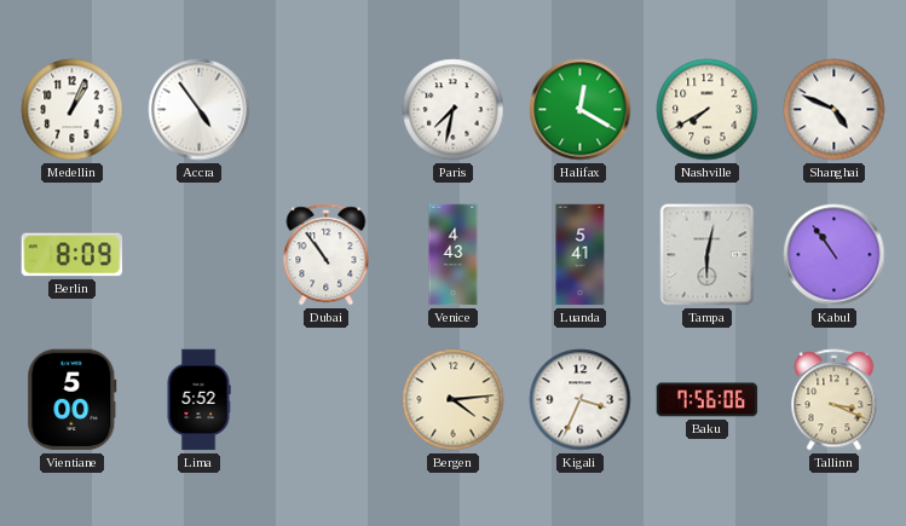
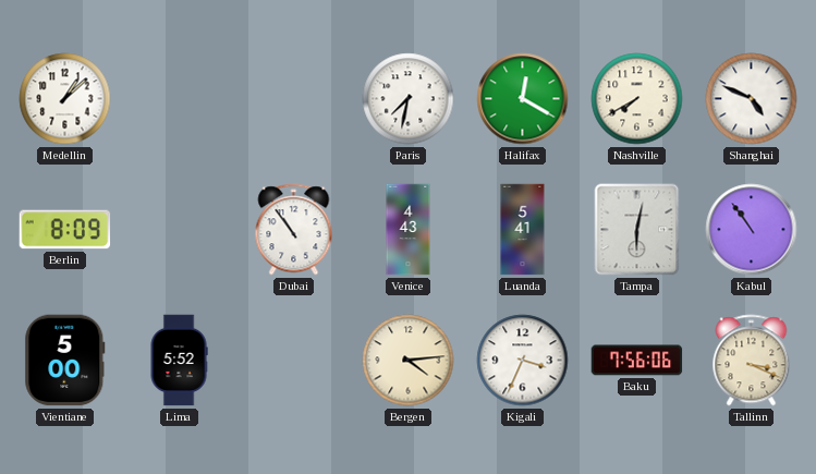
Medellin: 1:04 -> 1:08 (65, 99)
Accra: 4:54 -> none (200, 110)
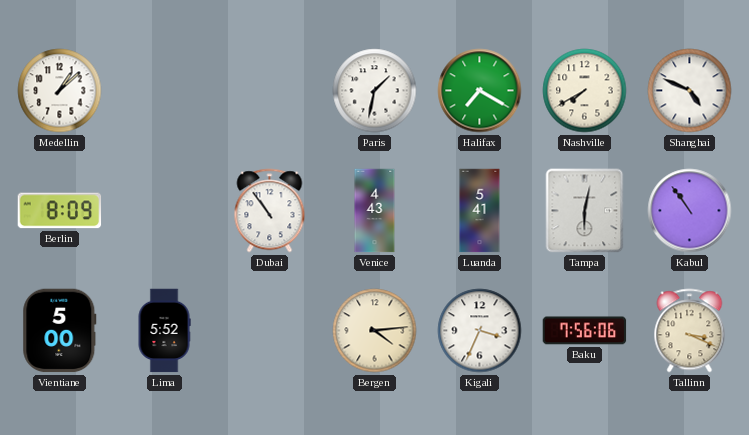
Paris: 7:32 -> 1:32 (375, 91)
Halifax: 12:20 -> 7:20 (480, 91)
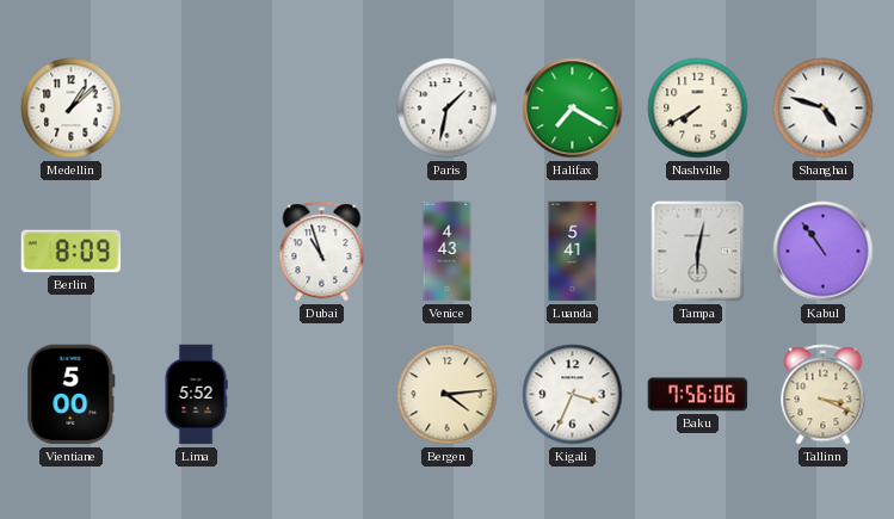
Shanghai: 4:49 -> 4:48 (824, 109)
Dubai: 10:54 -> 10:57 (322, 252)
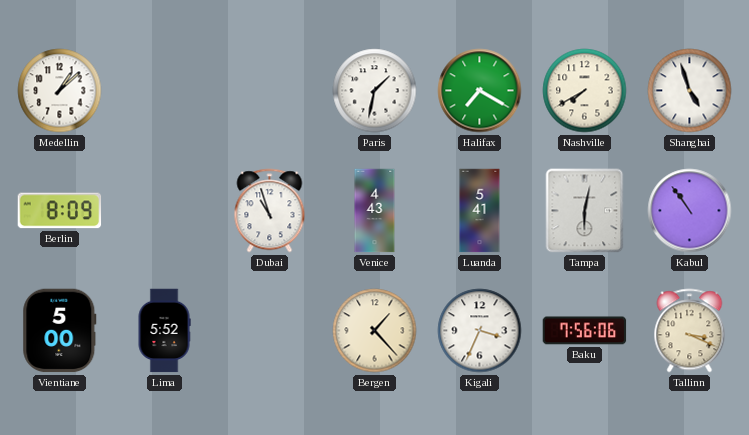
Shanghai: 4:48 -> 4:57 (690, 91)
Bergen: 4:14 -> 1:23 (375, 331)
